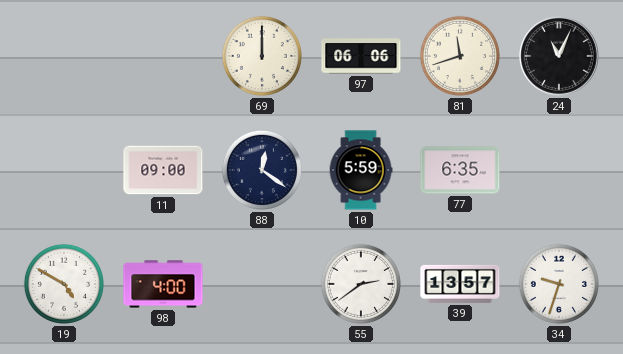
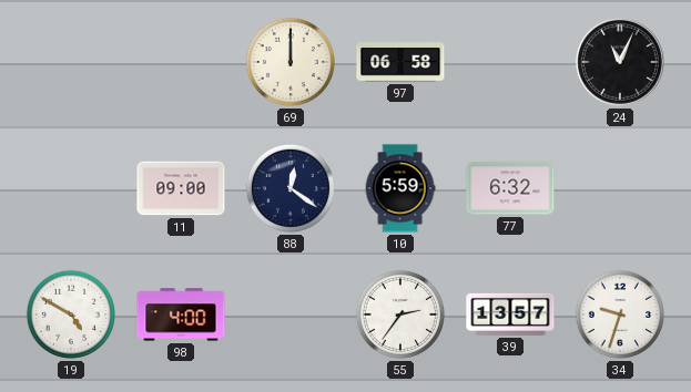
97: 06:06 -> 06:58 (400, 62)
81: 11:42 -> none (460, 56)
77: 6:35 -> 6:32 (510, 188)
55: 2:39 -> 2:36 (400, 314)
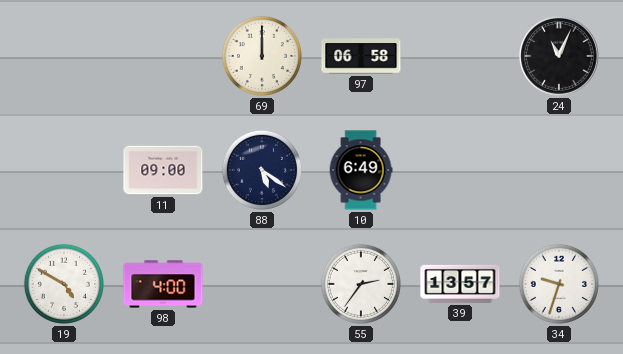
88: 12:21 -> 5:21 (262, 170)
10: 5:59 -> 6:49 (361, 170)
77: 6:32 -> none (510, 188)
